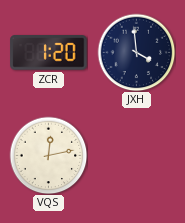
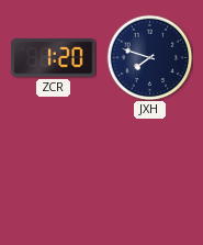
JXH: 3:59 -> 7:48 (149, 57)
VQS: 12:13 -> none (48, 155)
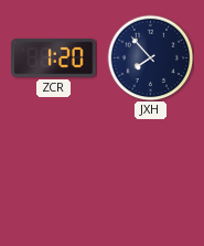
JXH: 7:48 -> 7:53 (150, 57)
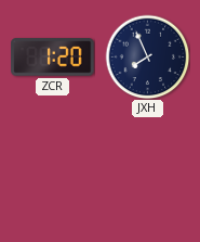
JXH: 7:53 -> 7:56 (147, 56)
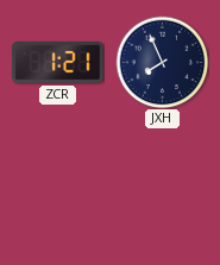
ZCR: 1:20 -> 1:21 (58, 63)
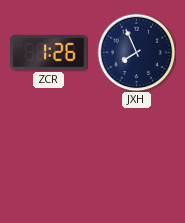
ZCR: 1:21 -> 1:26 (49, 53)
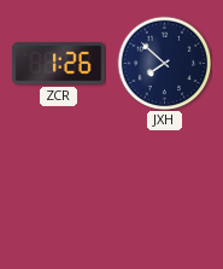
JXH: 7:56 -> 7:52 (164, 63)
